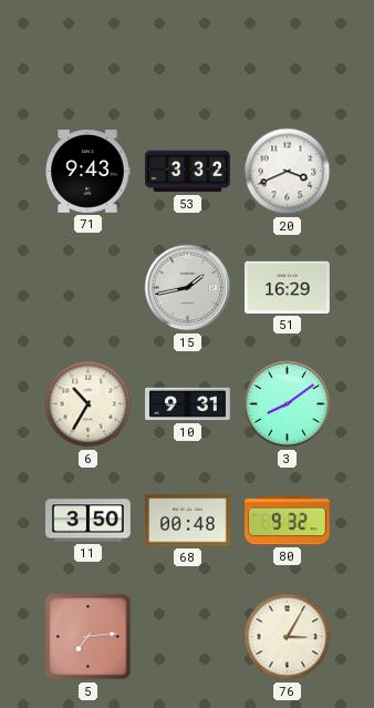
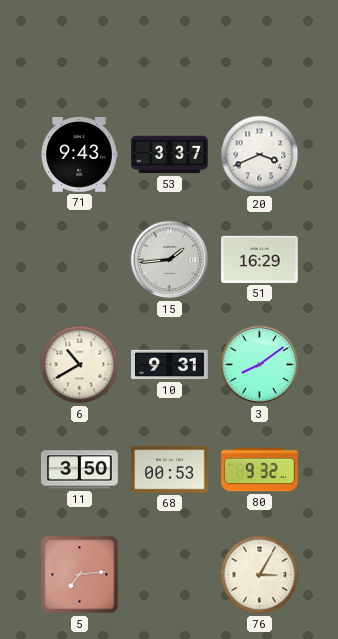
53: 3:32 -> 3:37 (170, 155)
15: 1:43 -> 1:44 (170, 260)
6: 10:35 -> 10:40 (80, 365)
68: 00:48 -> 00:53 (170, 470)
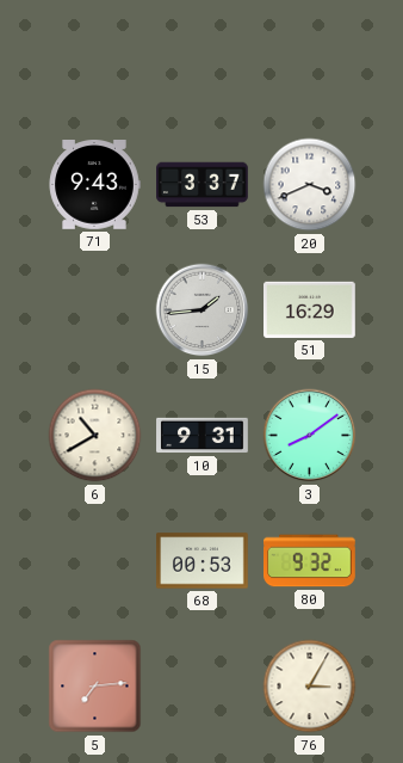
11: 3:50 -> none (80, 470)
